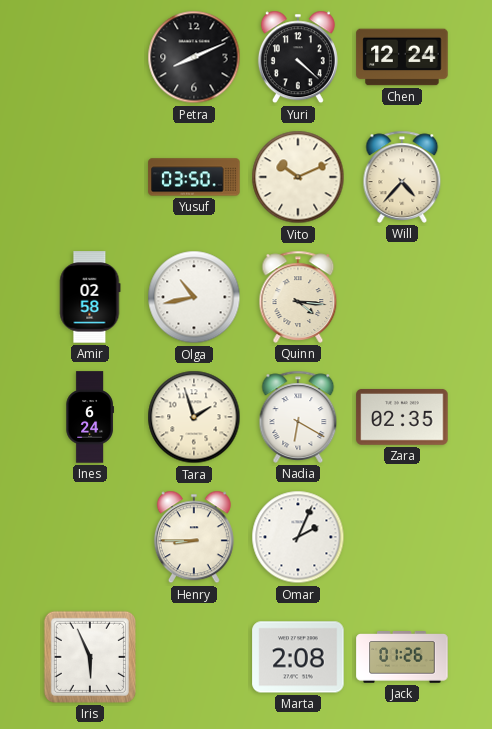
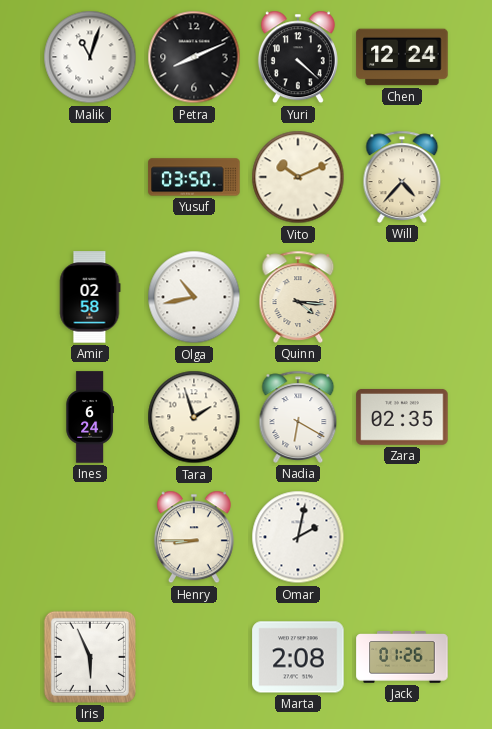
Malik: none -> 11:03 (90, 57)
Omar: 2:04 -> 2:02 (298, 537)
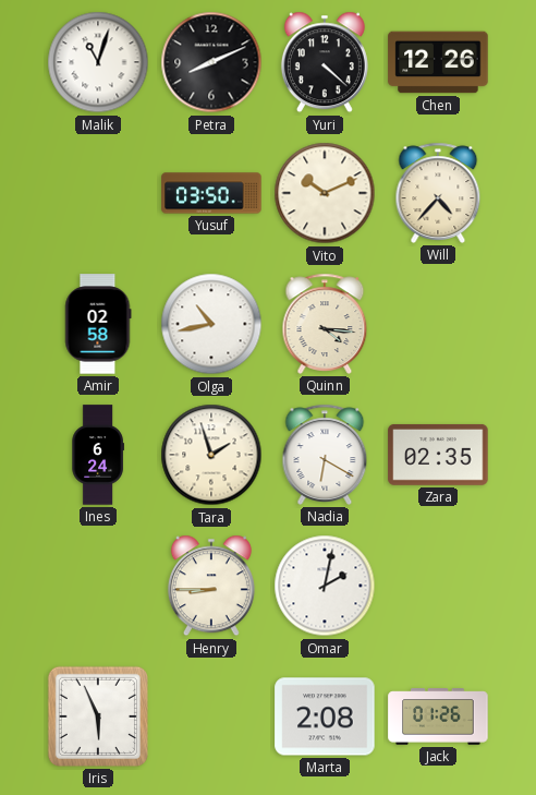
Chen: 12:24 -> 12:26 (438, 62)
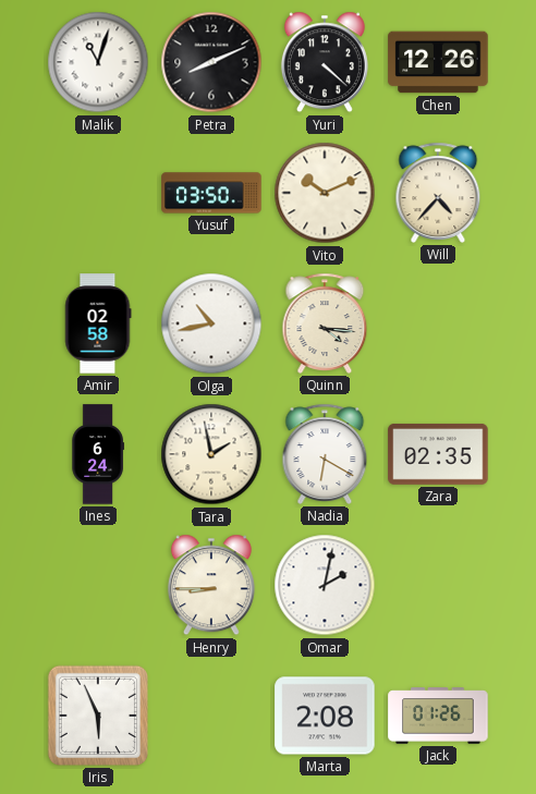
Tara: 1:57 -> 1:58 (211, 454)
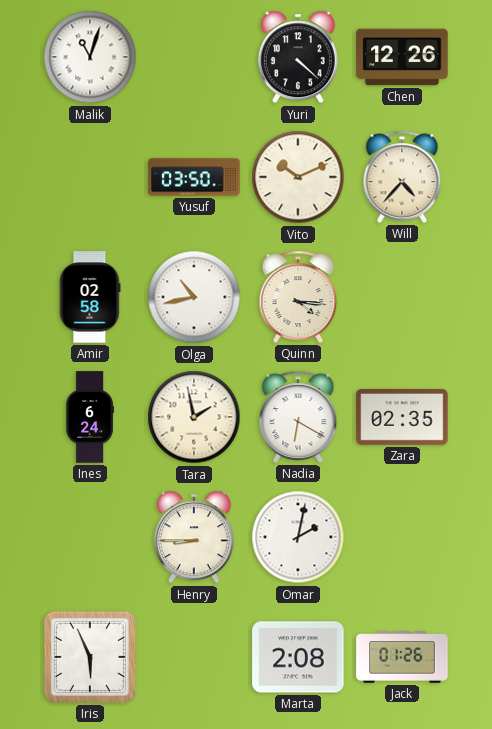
Petra: 8:11 -> none (211, 62)
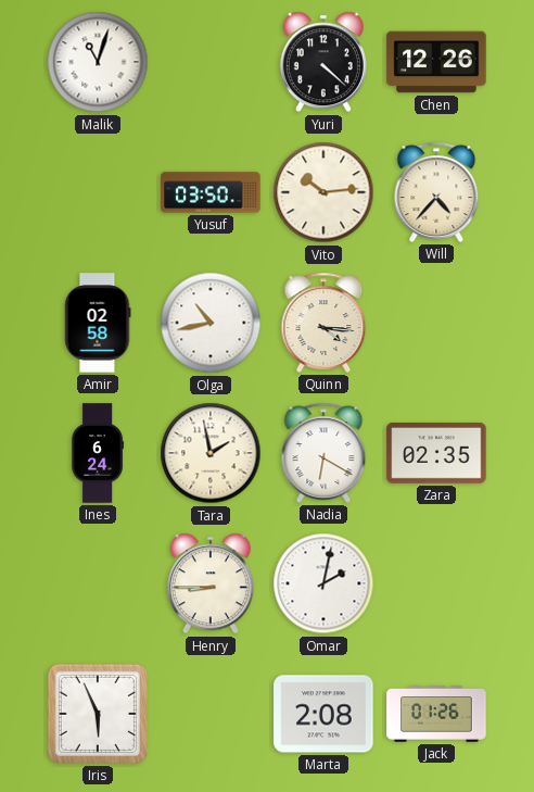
Vito: 10:11 -> 10:14 (323, 192)
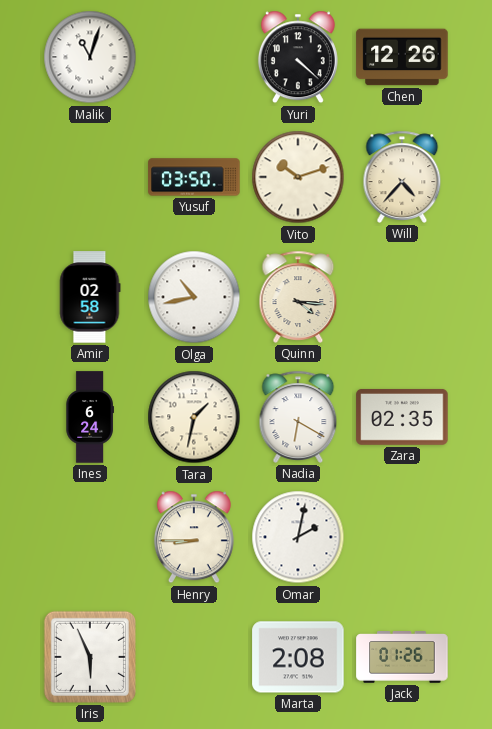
Vito: 10:14 -> 10:12 (298, 177)
Tara: 1:58 -> 1:32 (194, 417)
